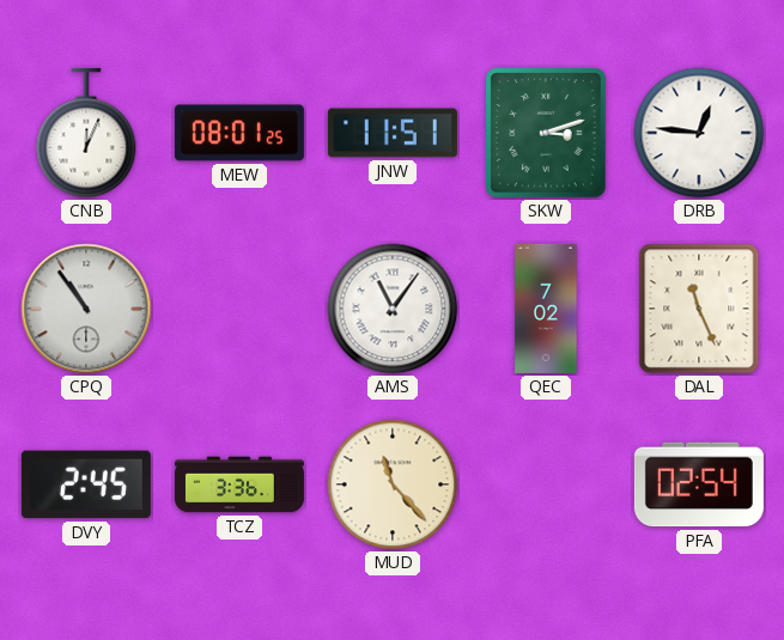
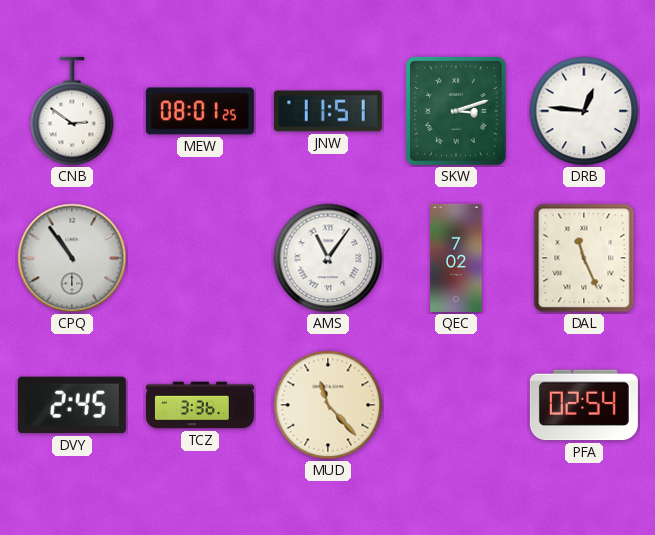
CNB: 12:04 -> 2:51 (72, 111)
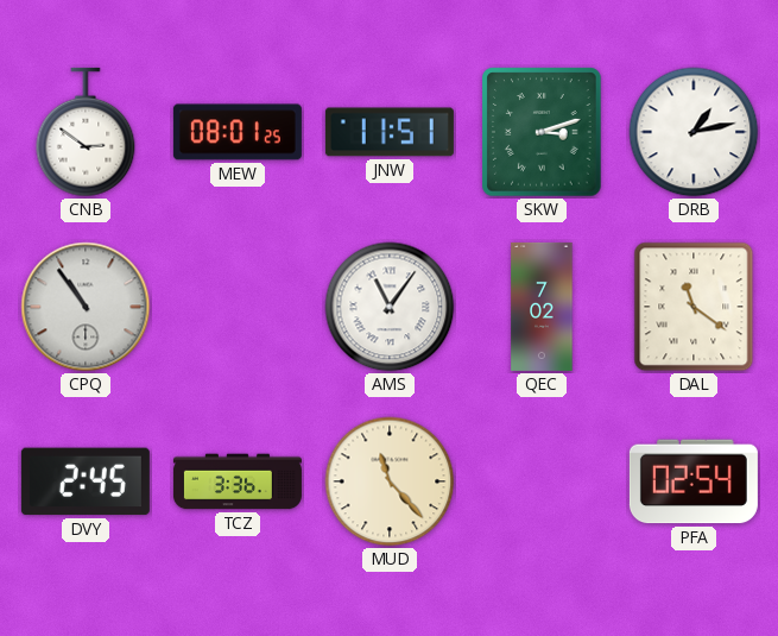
DRB: 12:46 -> 1:13 (694, 132)
DAL: 11:26 -> 11:21 (694, 307)
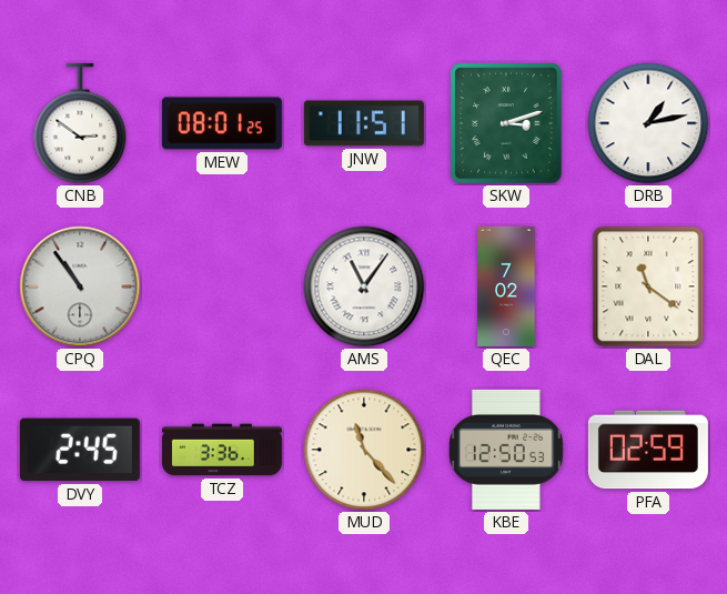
KBE: none -> 12:50 (506, 450)
PFA: 02:54 -> 02:59 (648, 450)
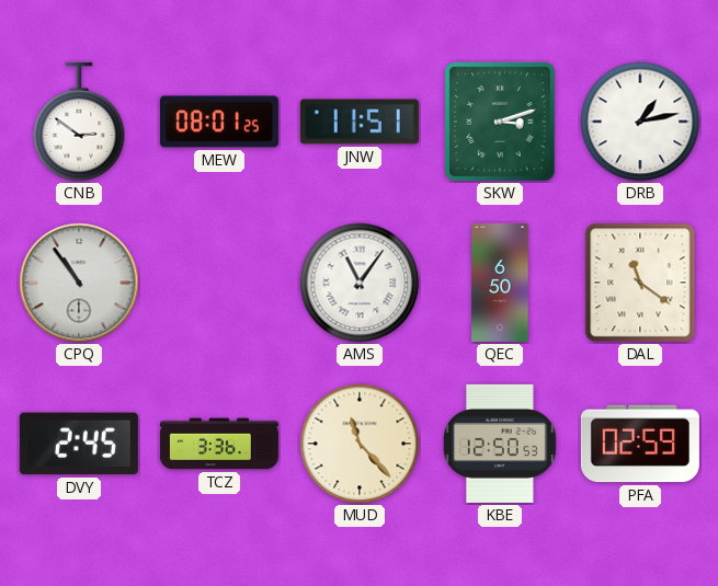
QEC: 7:02 -> 6:50 (500, 283)
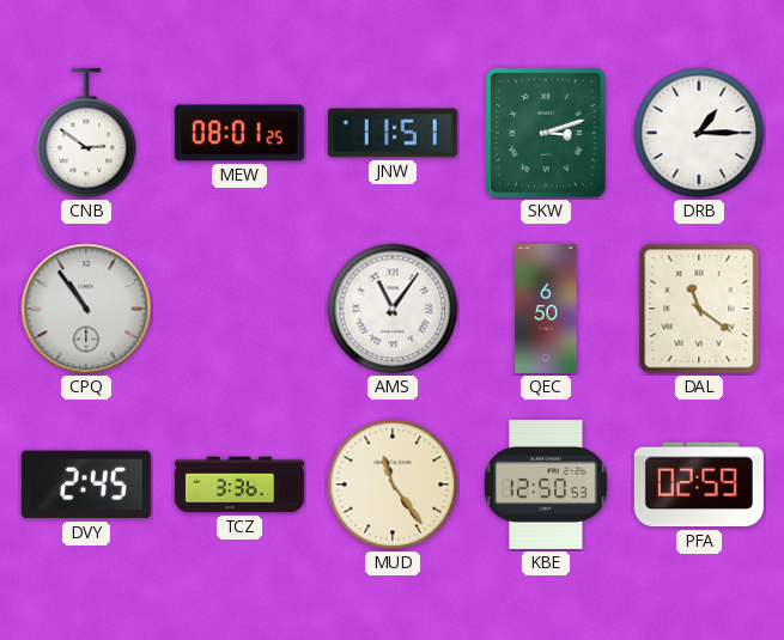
DRB: 1:13 -> 1:15 (699, 133)
MUD: 11:23 -> 11:24 (393, 484)
